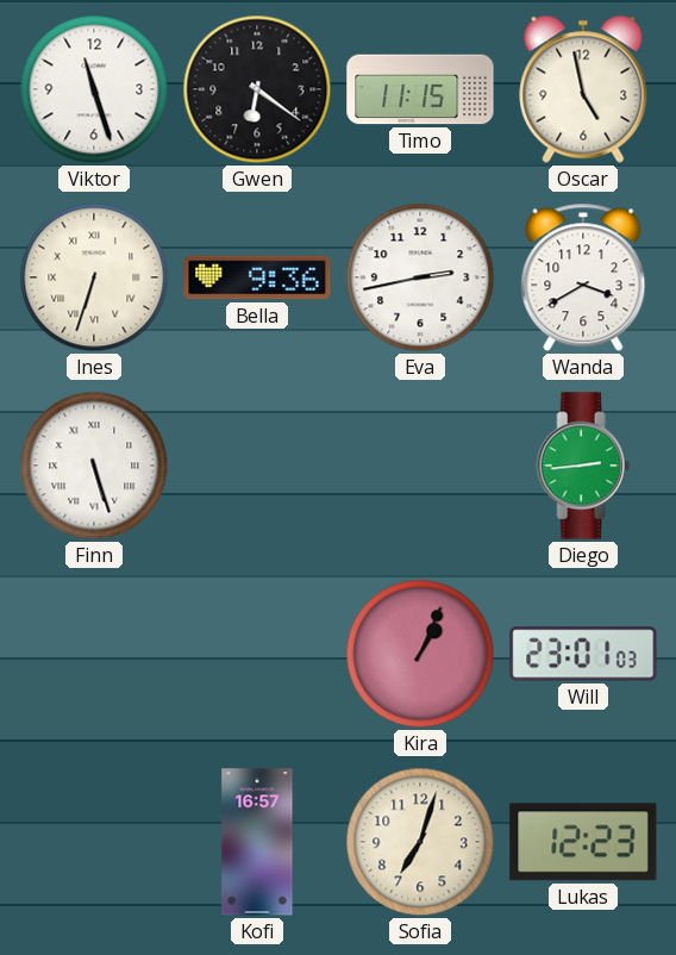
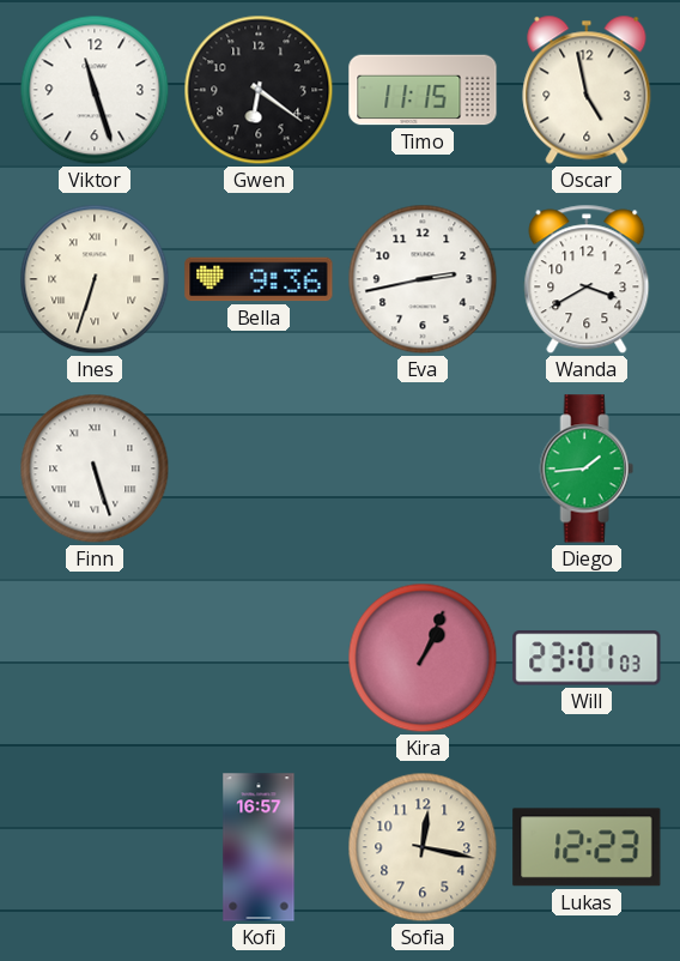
Diego: 2:44 -> 1:44 (587, 469)
Sofia: 7:03 -> 12:17 (423, 847)
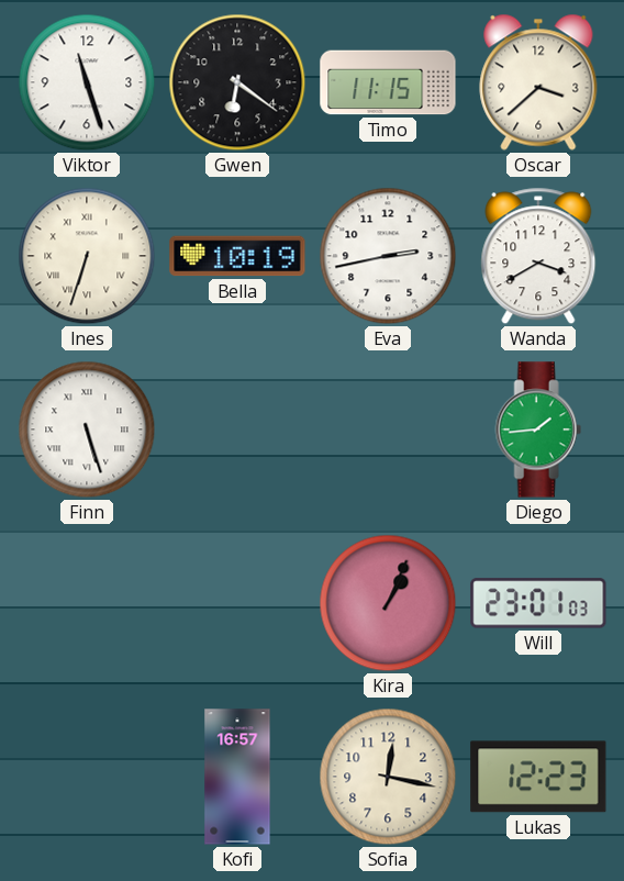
Oscar: 4:58 -> 3:38 (538, 82)
Bella: 9:36 -> 10:19 (237, 256)
